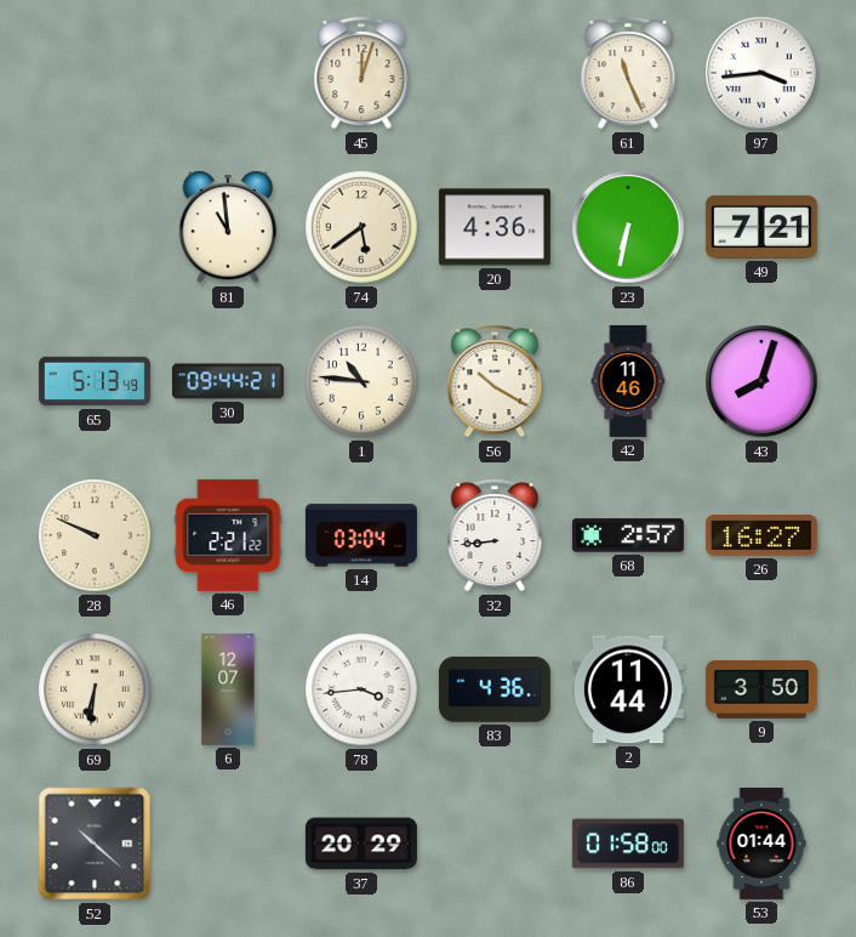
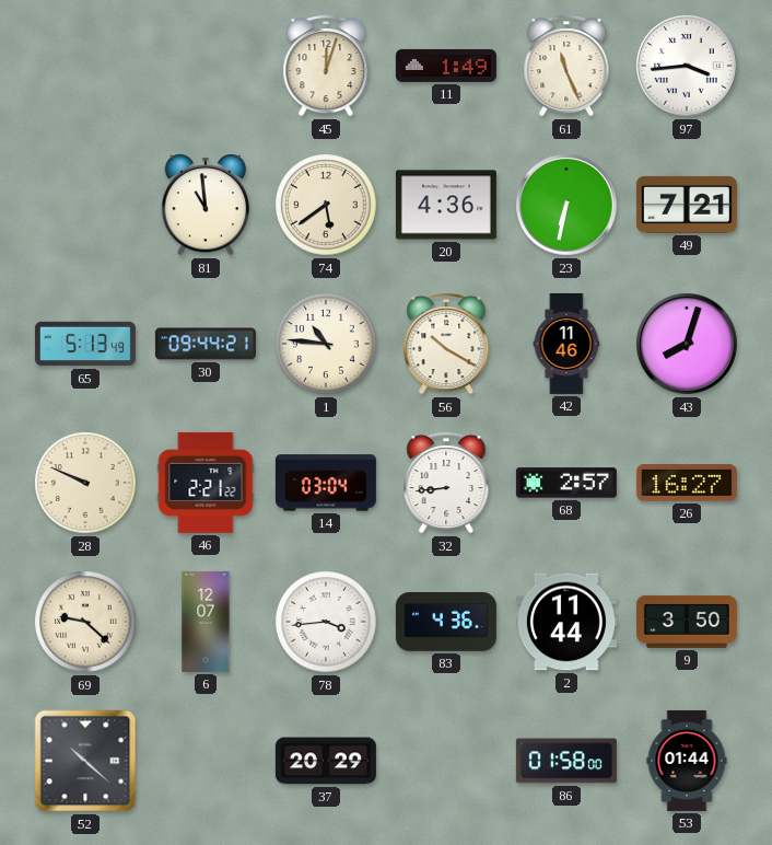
11: none -> 1:49 (446, 66)
69: 6:31 -> 9:22 (85, 622)
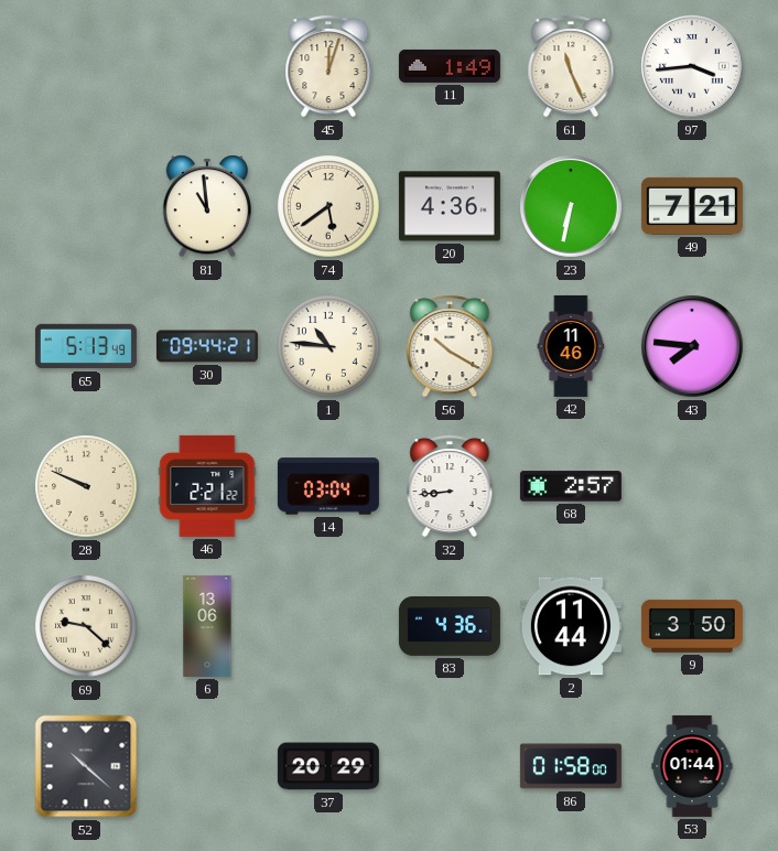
43: 8:03 -> 7:46 (693, 347)
26: 16:27 -> none (687, 483)
6: 12:07 -> 13:06 (207, 626)
78: 3:44 -> none (326, 622)
